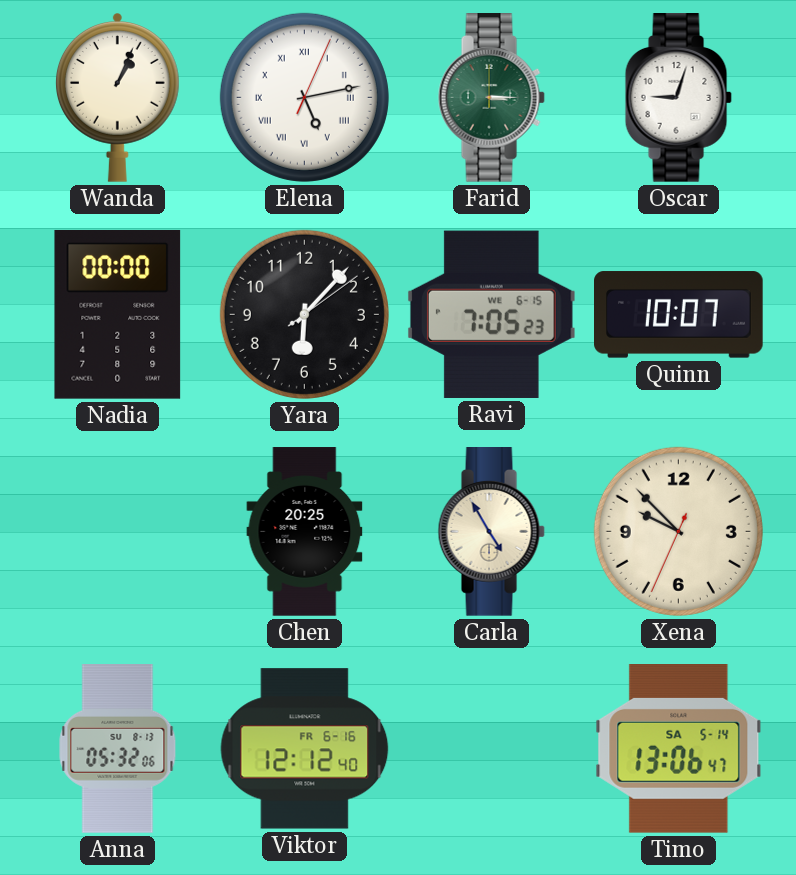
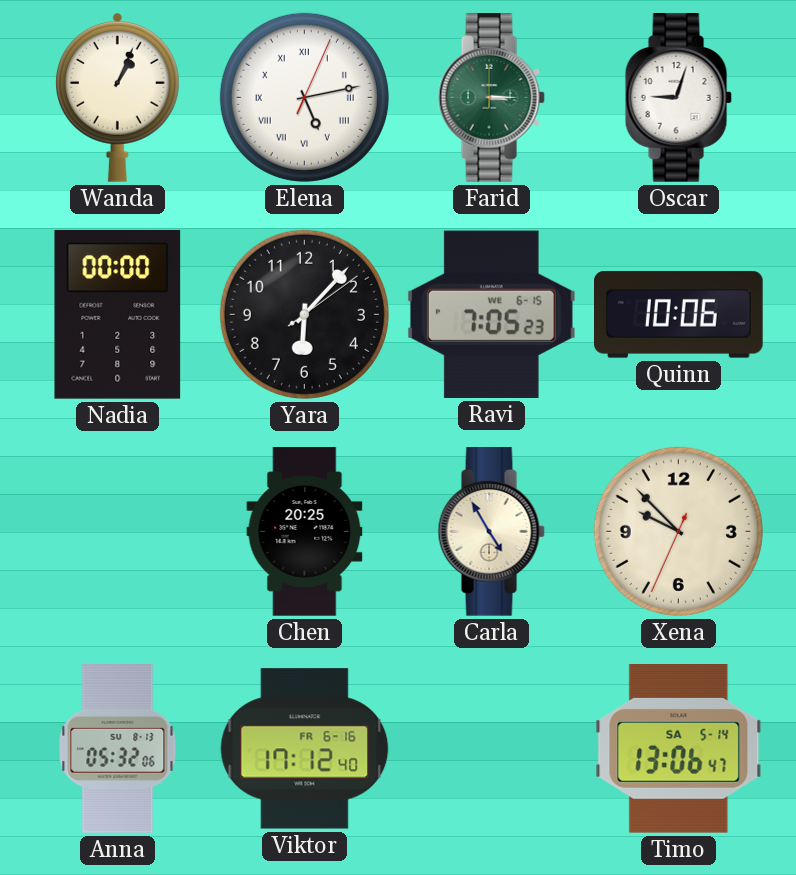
Quinn: 10:07 -> 10:06 (679, 315)
Viktor: 12:12 -> 17:12 (305, 749)
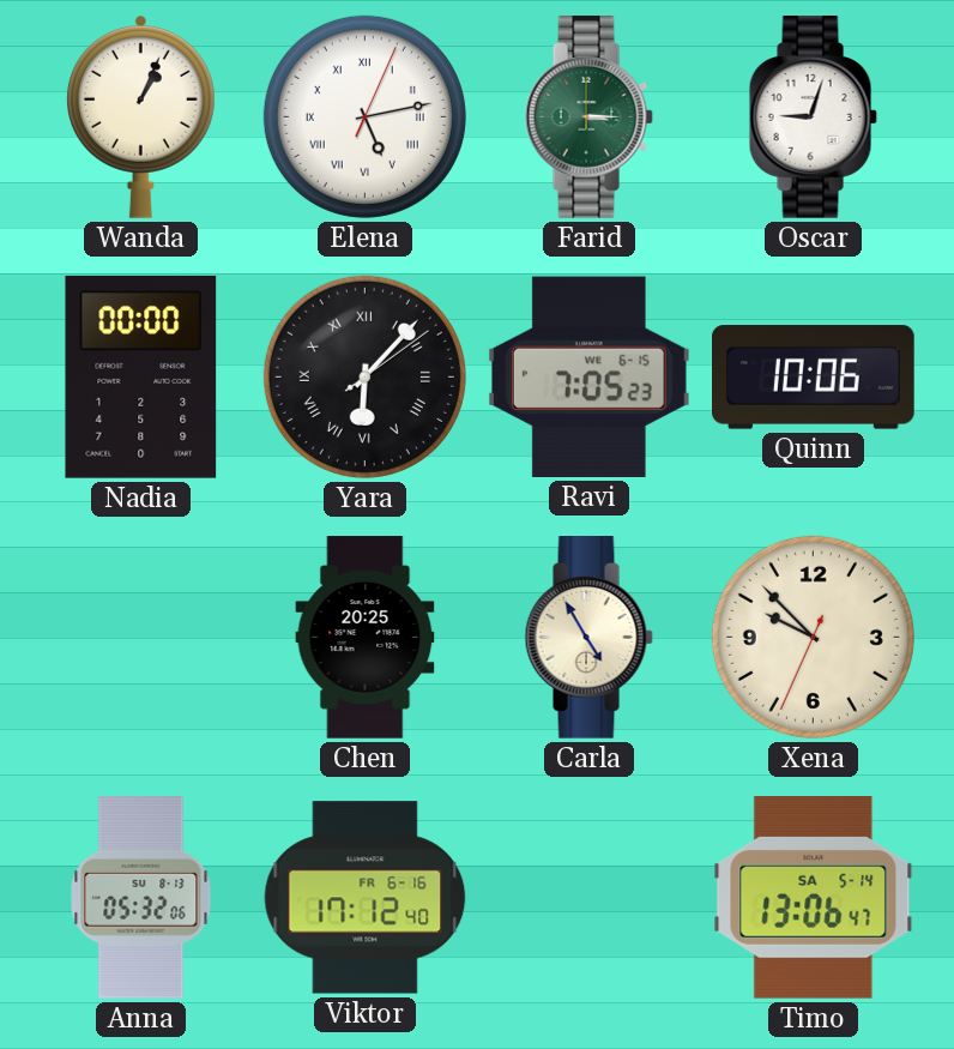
Yara numerals: Arabic -> Roman (364, 376)
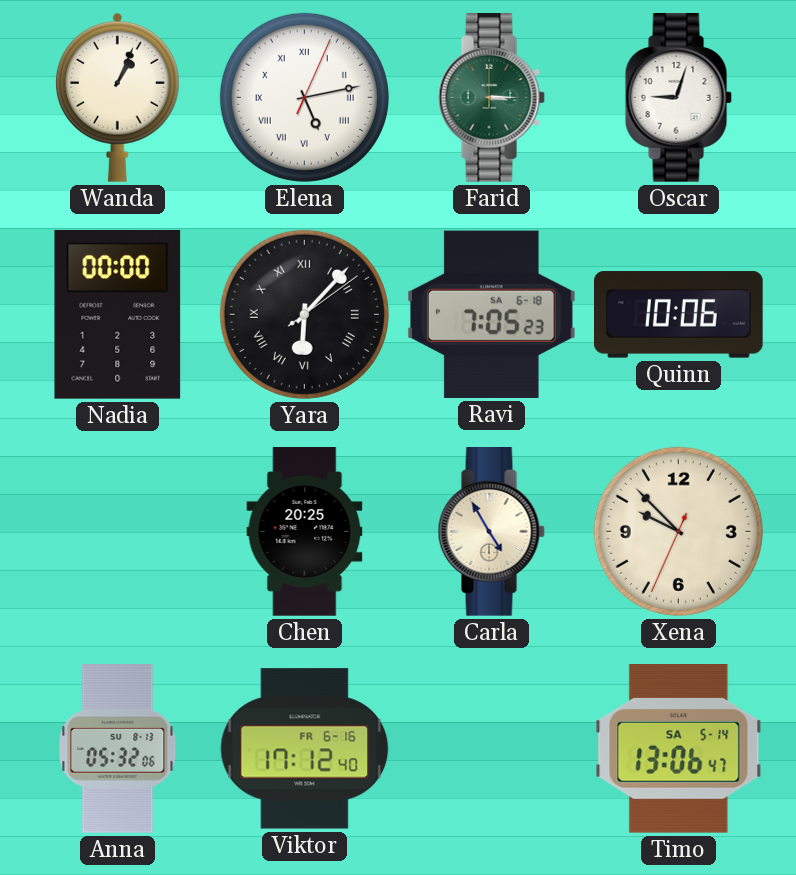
Ravi date: WE 6-15 -> SA 6-18 (491, 314)
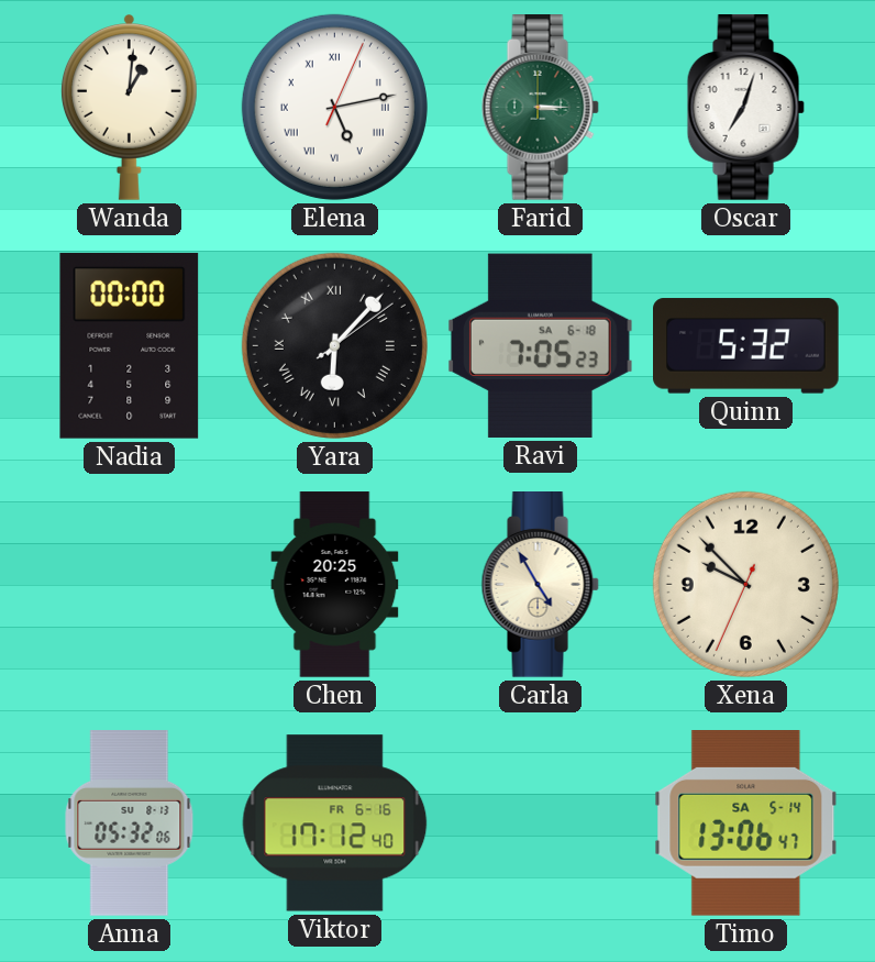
Wanda: 1:04 -> 1:01 (129, 108)
Oscar: 9:03 -> 7:03 (745, 108)
Quinn: 10:06 -> 5:32 (746, 346)
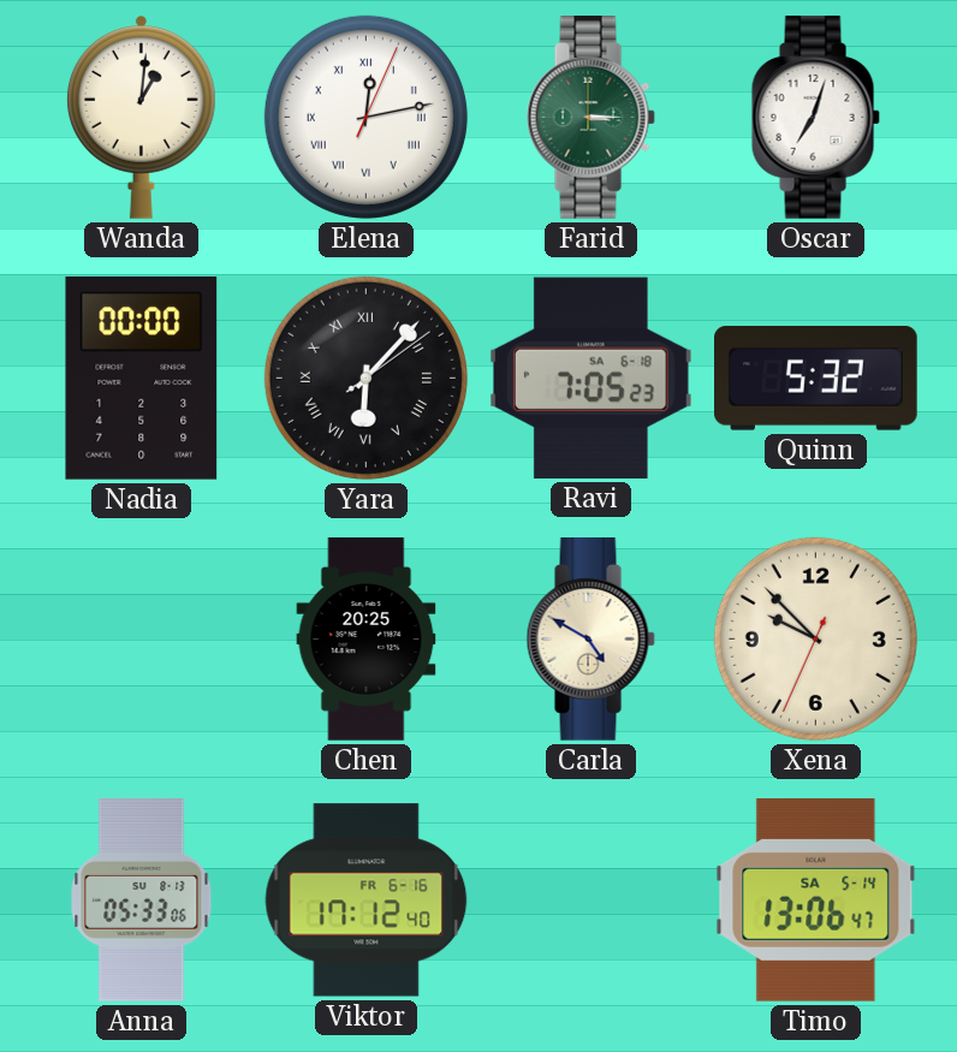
Elena: 5:13 -> 12:13 (365, 117)
Carla: 4:55 -> 4:50 (590, 640)
Anna: 05:32 -> 05:33 (142, 901)
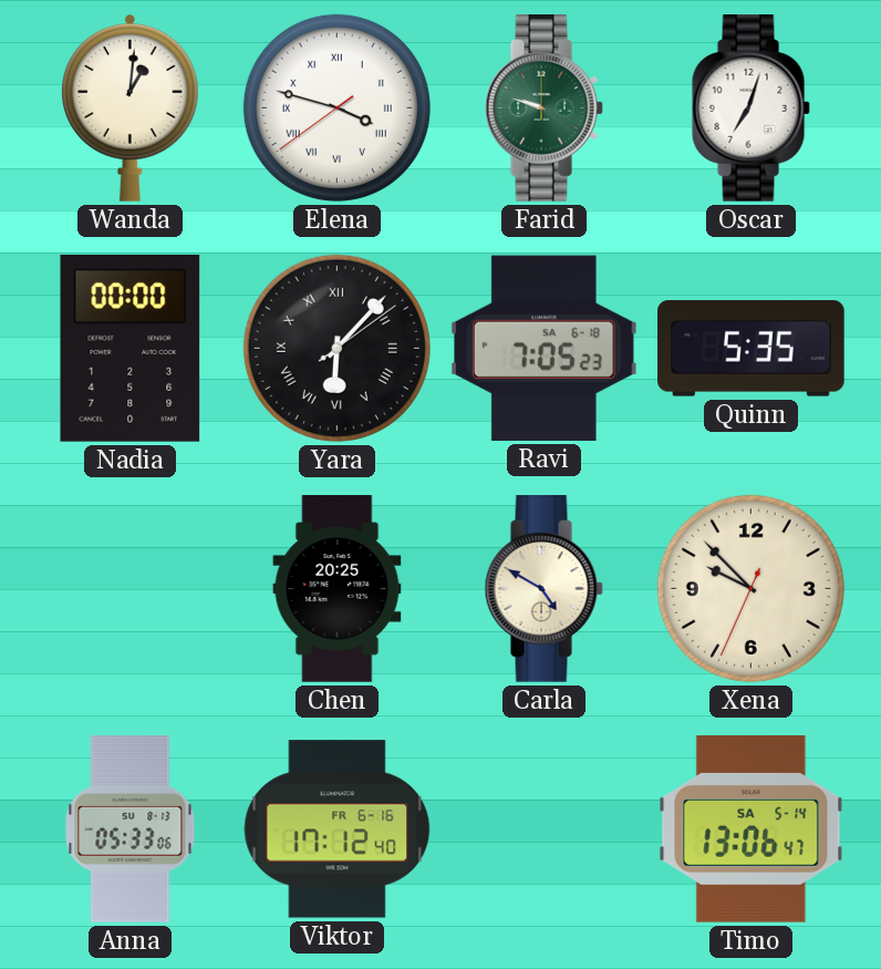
Elena: 12:13 -> 3:47 (336, 107)
Farid: 3:15 -> 9:48 (543, 109)
Quinn: 5:32 -> 5:35 (752, 349)
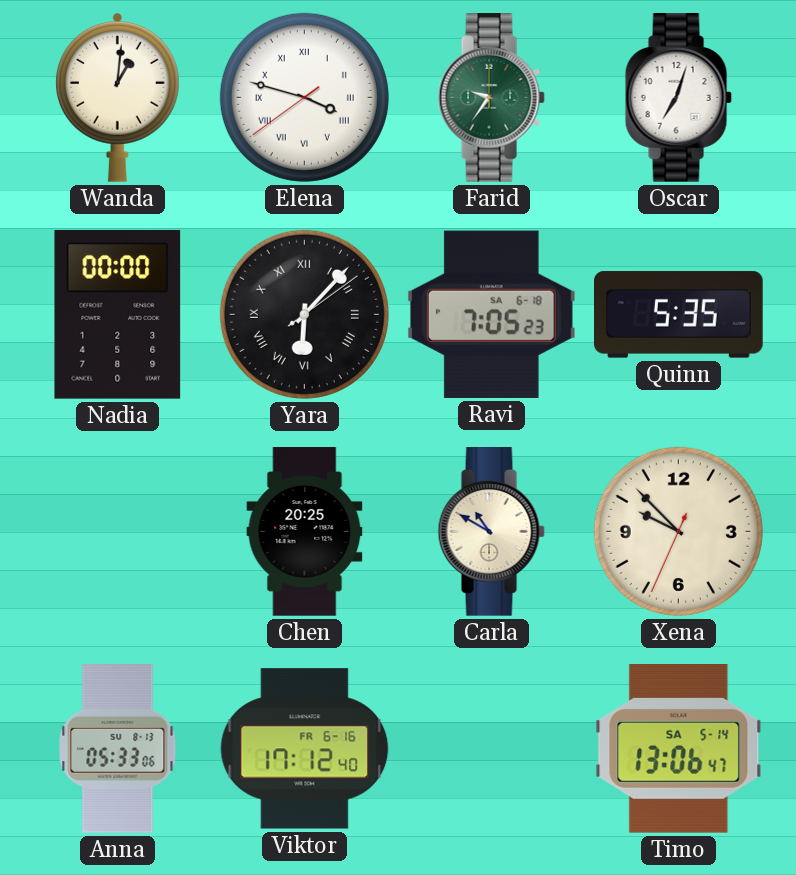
Farid: 9:48 -> 9:36 (491, 98)
Carla: 4:50 -> 10:50 (491, 532)
